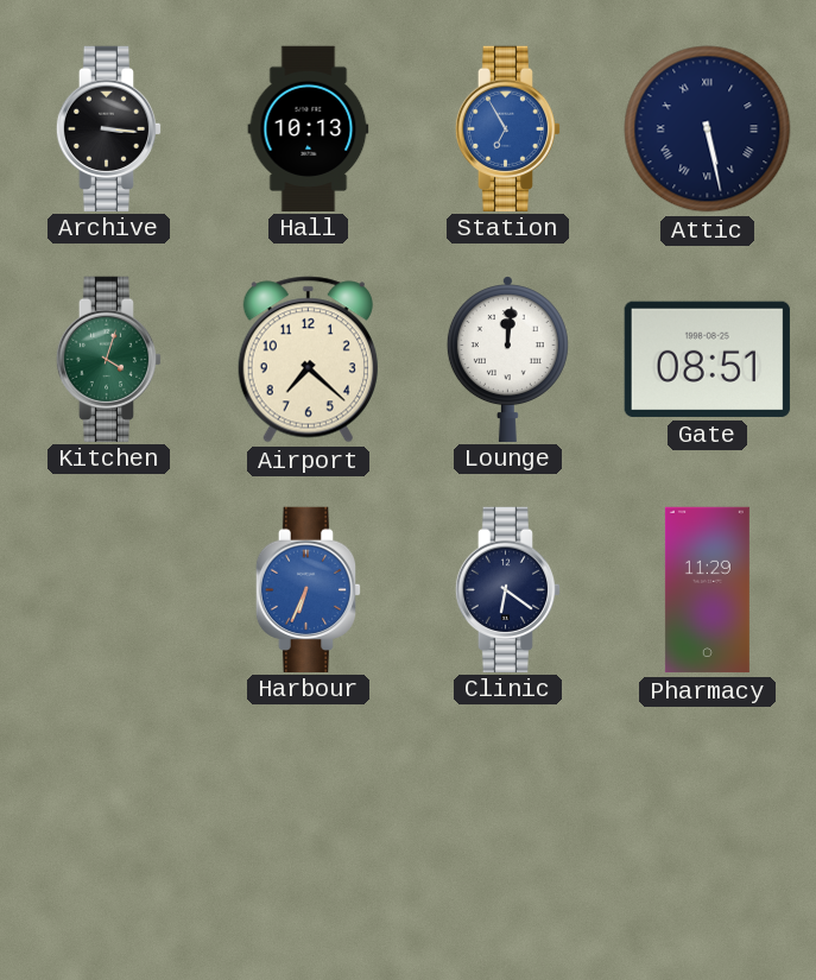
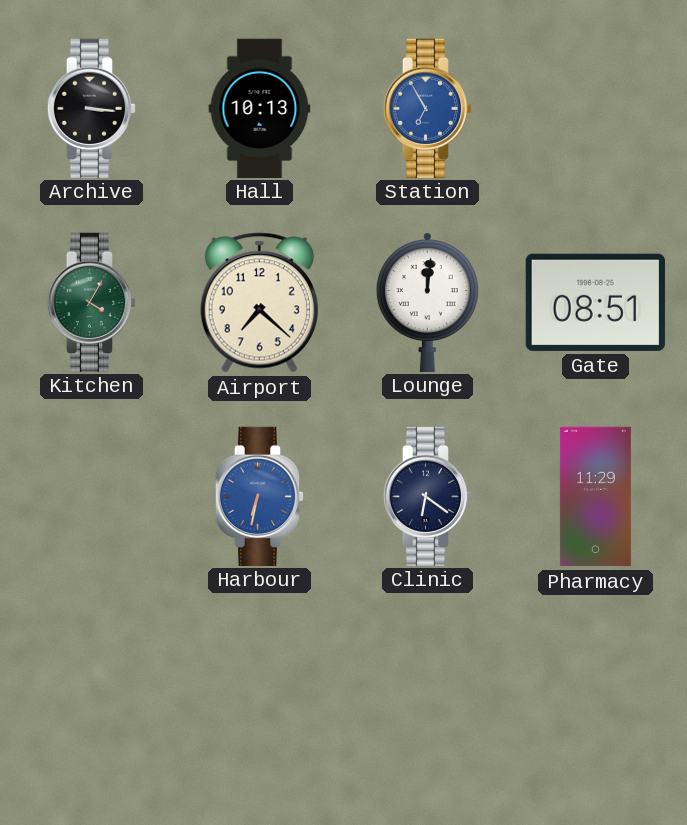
Attic: 5:28 -> none (708, 129)
Kitchen: 4:03 -> 4:05 (92, 302)
Harbour: 6:34 -> 6:32 (260, 496)
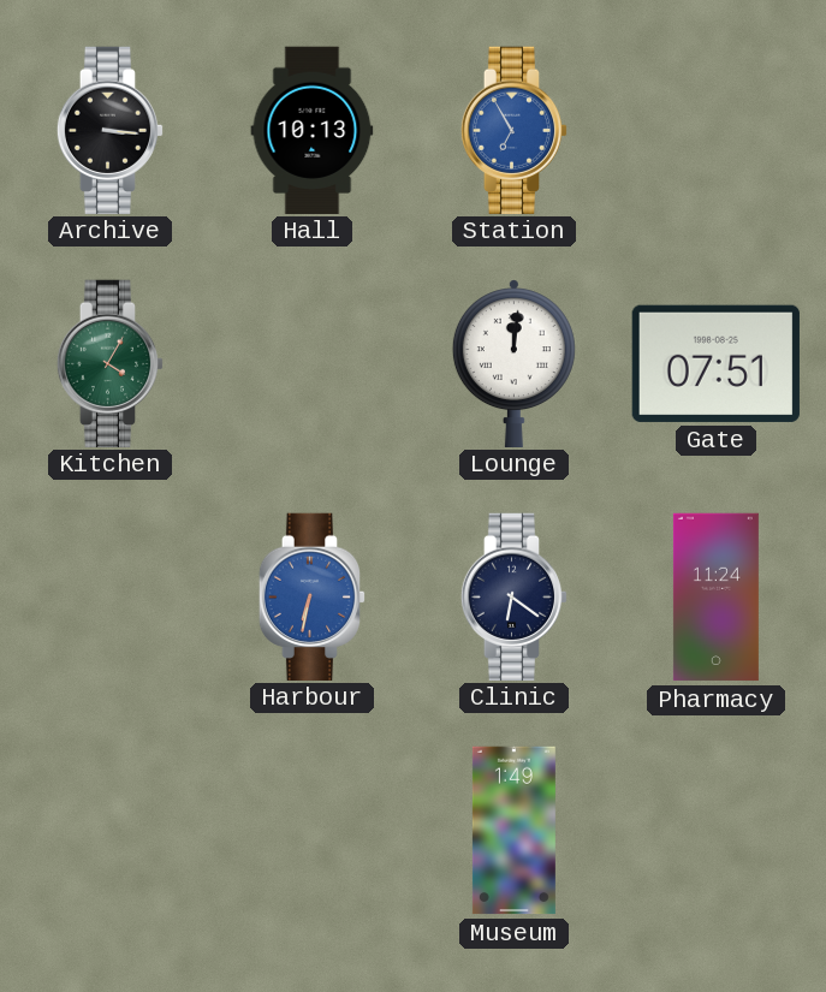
Airport: 7:22 -> none (259, 303)
Gate: 08:51 -> 07:51 (715, 363)
Pharmacy: 11:29 -> 11:24 (715, 598)
Museum: none -> 1:49 (513, 831)
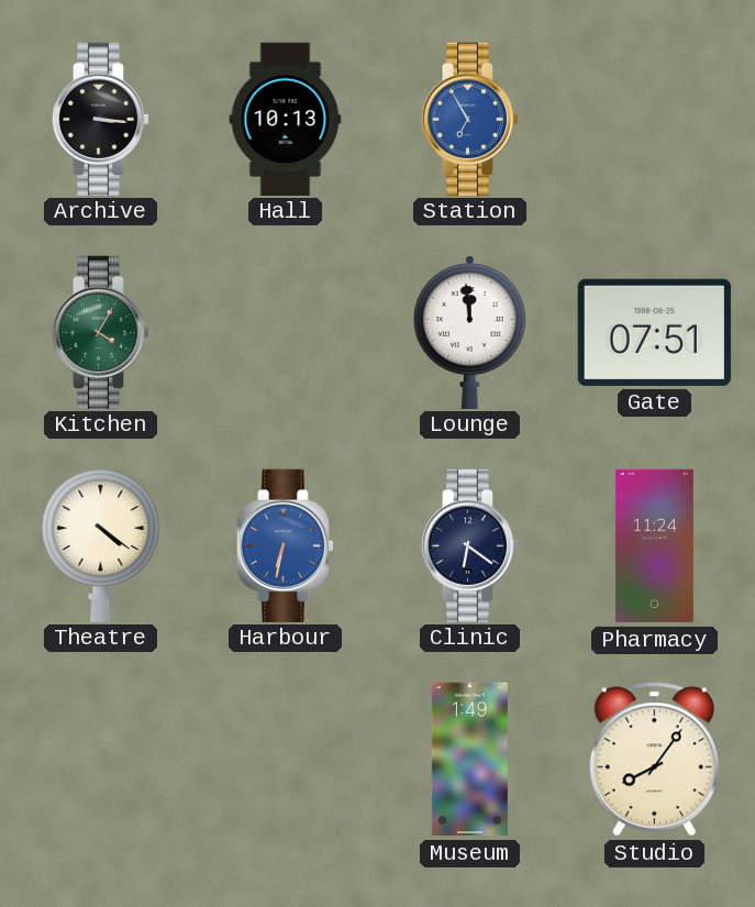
Lounge: 12:01 -> 11:59 (469, 332)
Theatre: none -> 4:21 (101, 545)
Studio: none -> 8:06 (654, 760)
